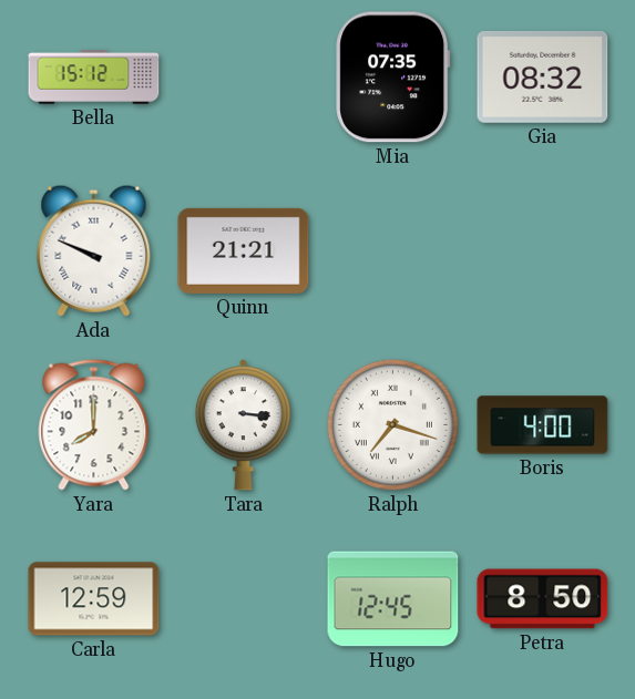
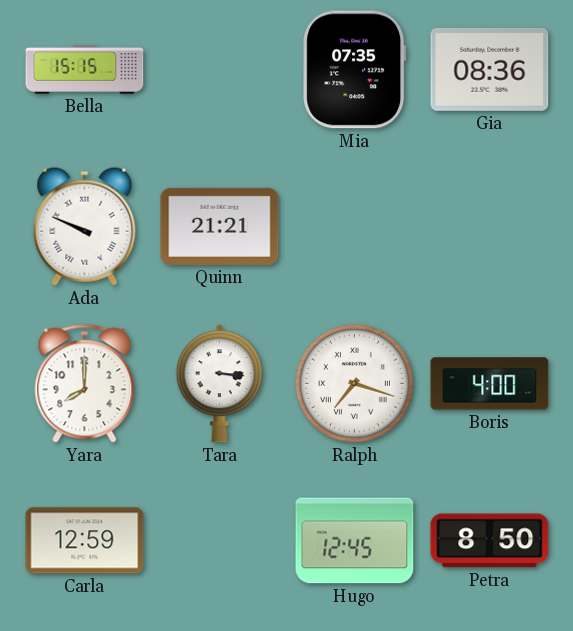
Bella: 15:12 -> 15:15 (85, 70)
Gia: 08:32 -> 08:36 (490, 69)
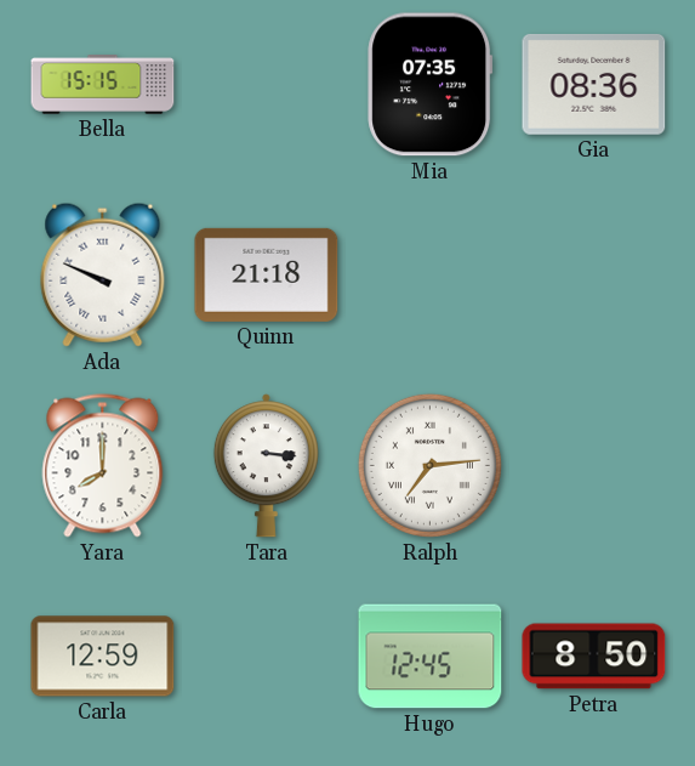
Quinn: 21:21 -> 21:18 (267, 274)
Ralph: 7:18 -> 7:14 (429, 465)
Boris: 4:00 -> none (490, 384)
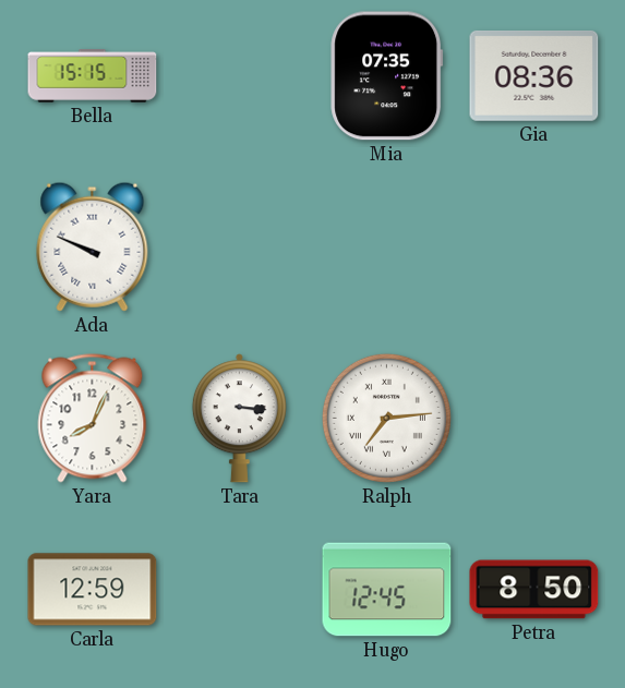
Quinn: 21:18 -> none (267, 274)
Yara: 8:00 -> 8:04 (93, 419)
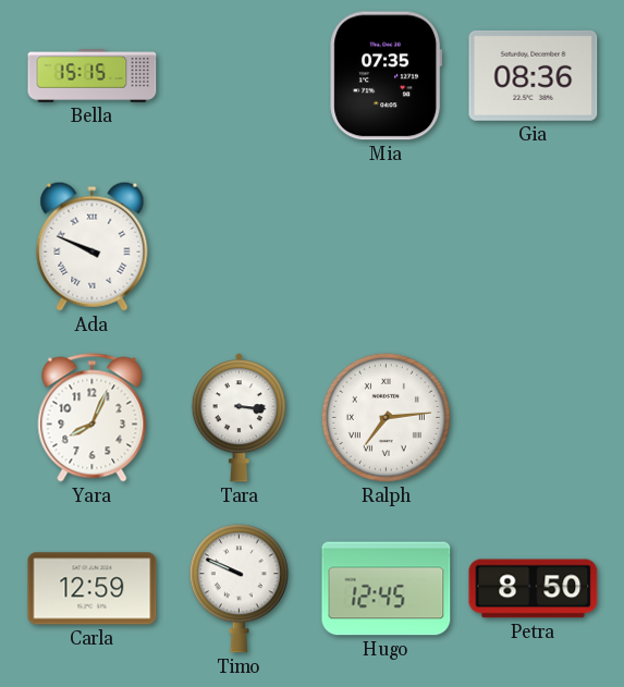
Timo: none -> 9:49 (238, 589)
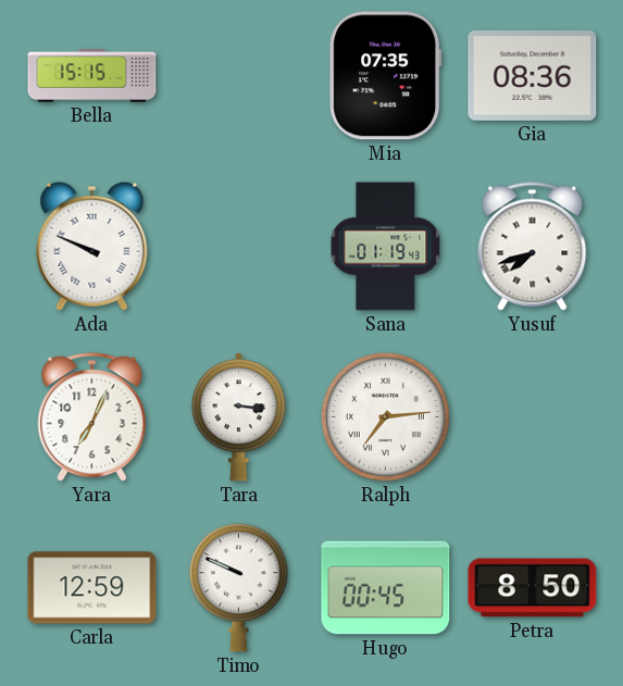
Sana: none -> 01:19 (386, 247)
Yusuf: none -> 7:42 (533, 247)
Yara: 8:04 -> 7:04 (92, 417)
Hugo: 12:45 -> 00:45 (386, 588)
